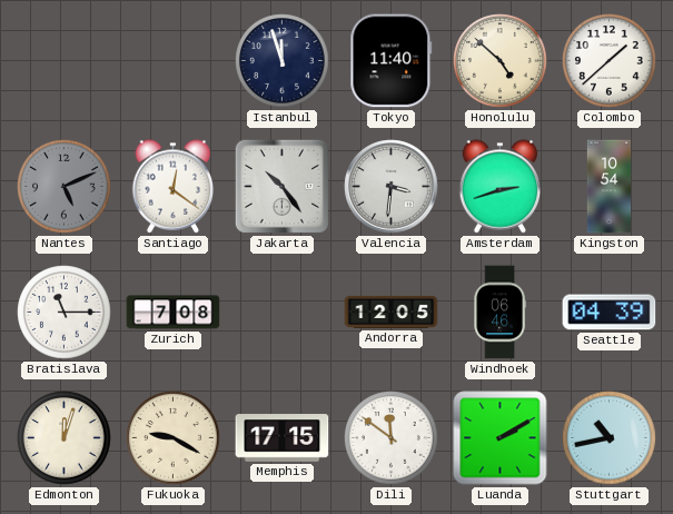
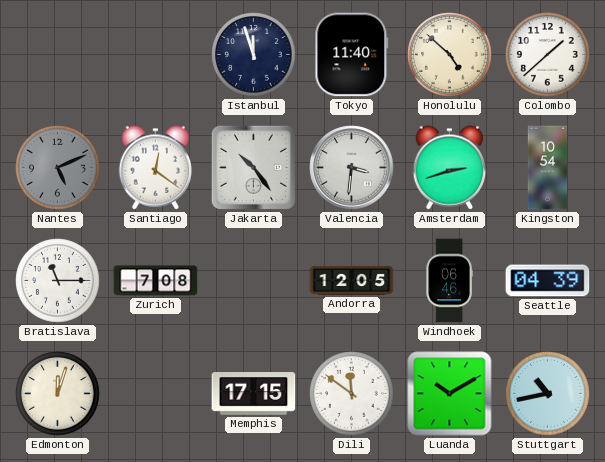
Fukuoka: 9:20 -> none (174, 438)
Luanda: 2:10 -> 10:10 (450, 394)
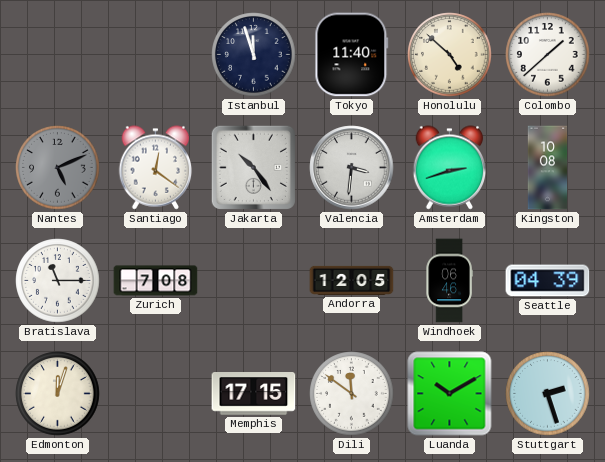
Kingston: 10:54 -> 10:08 (548, 168)
Stuttgart: 10:43 -> 2:27 (548, 394)
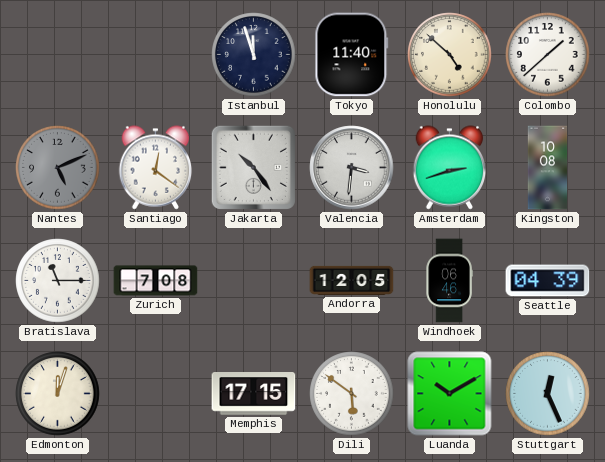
Dili: 11:51 -> 5:51 (352, 394)
Stuttgart: 2:27 -> 12:26 (548, 394)
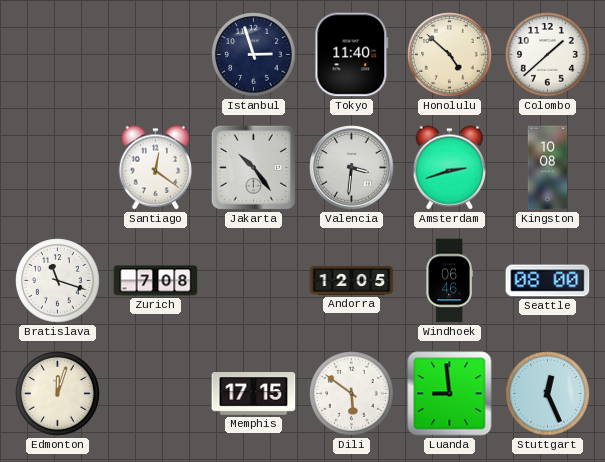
Istanbul: 11:57 -> 2:57 (254, 55)
Nantes: 5:11 -> none (58, 168)
Bratislava: 11:15 -> 11:18 (58, 281)
Seattle: 04:39 -> 08:00 (548, 281)
Luanda: 10:10 -> 8:59 (450, 394)
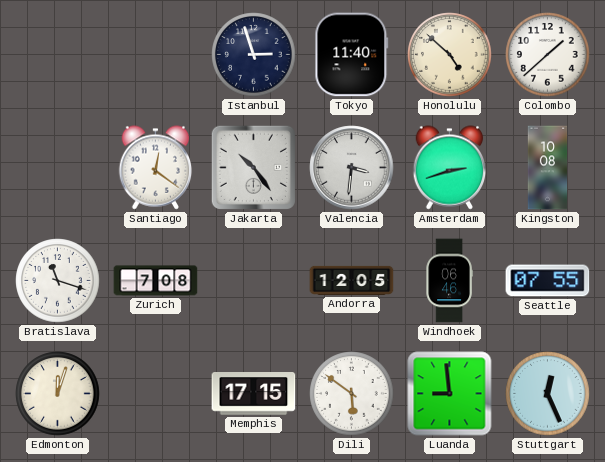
Seattle: 08:00 -> 07:55 (548, 281)
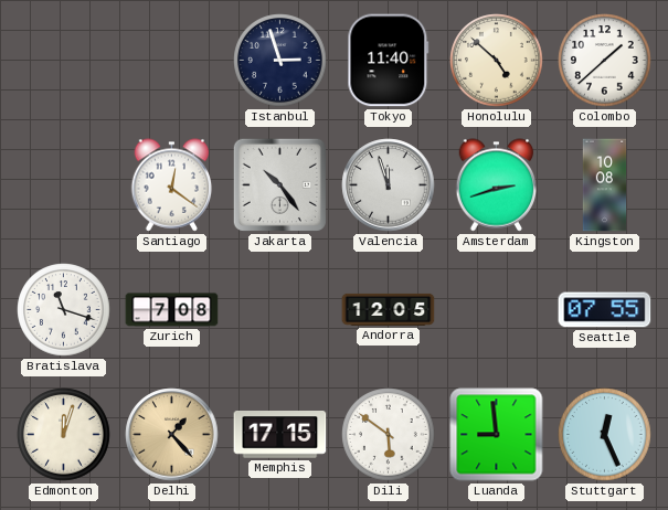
Valencia: 3:31 -> 11:57 (389, 185)
Windhoek: 06:46 -> none (449, 281)
Delhi: none -> 1:23 (172, 435)
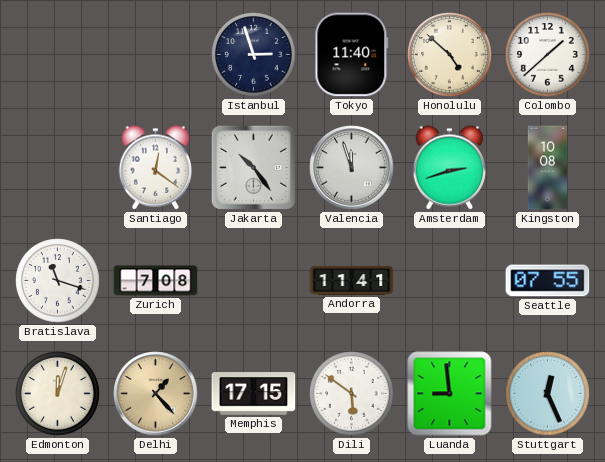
Andorra: 12:05 -> 11:41 (352, 280)
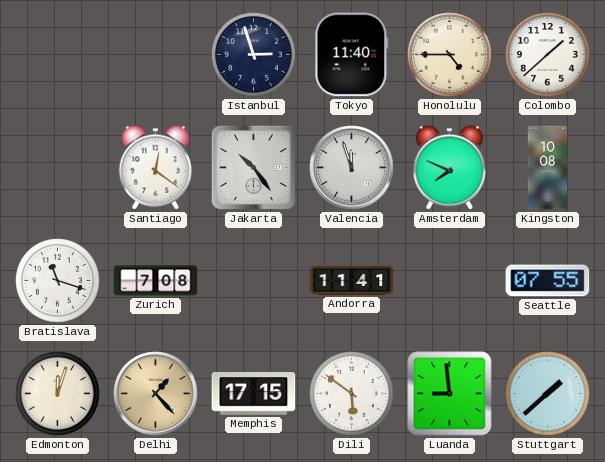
Honolulu: 4:52 -> 4:45 (450, 55)
Amsterdam: 2:42 -> 7:49 (450, 168)
Stuttgart: 12:26 -> 1:38 (548, 394)
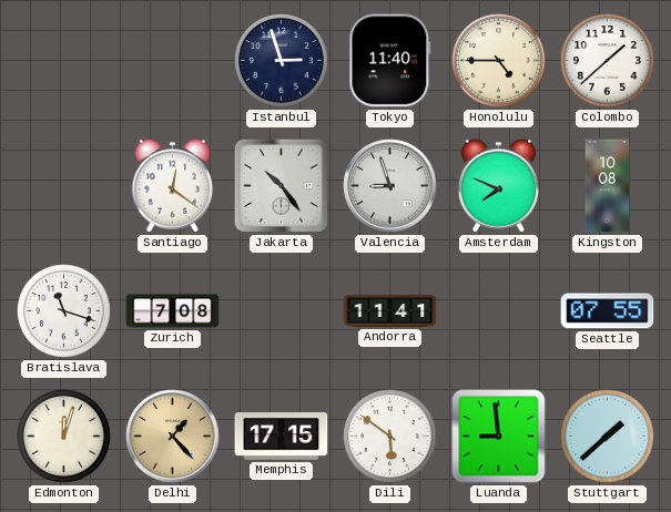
Valencia: 11:57 -> 8:57 (390, 186)
